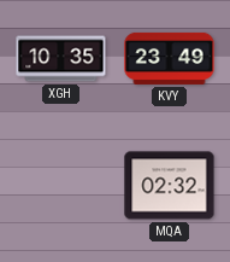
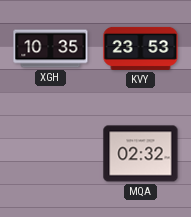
KVY: 23:49 -> 23:53 (141, 48)
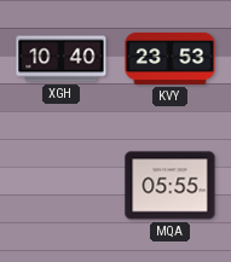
XGH: 10:35 -> 10:40 (62, 59)
MQA: 02:32 -> 05:55 (171, 186)
